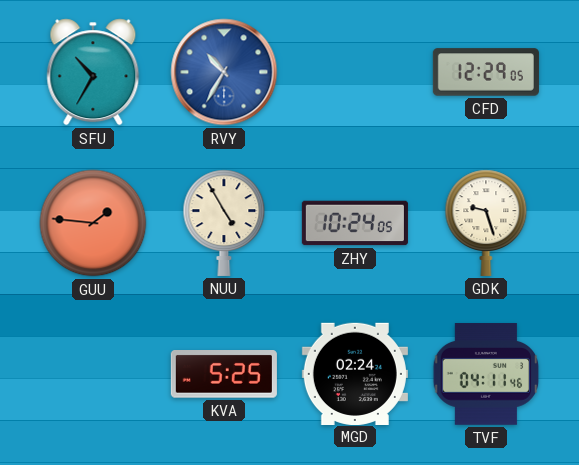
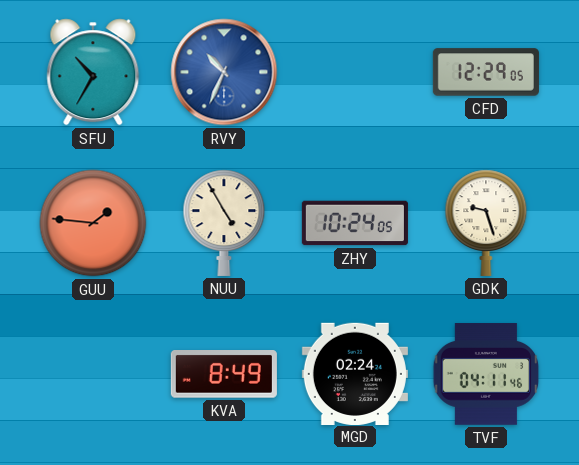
RVY: 10:35 -> 10:34 (224, 72)
KVA: 5:25 -> 8:49 (224, 375)
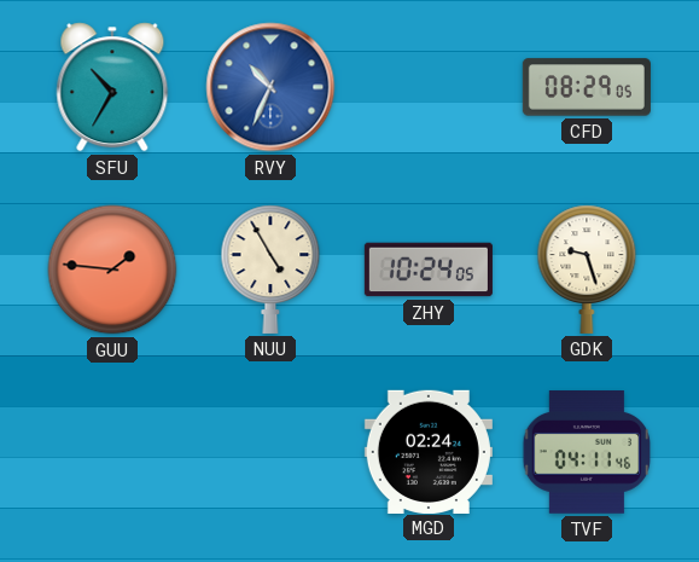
CFD: 12:29 -> 08:29 (587, 87)
KVA: 8:49 -> none (224, 375)
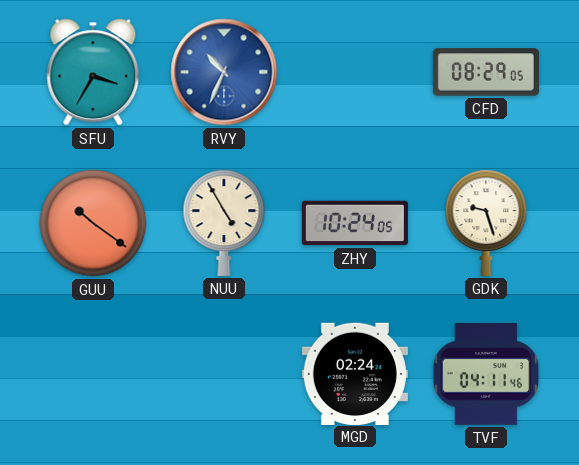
SFU: 10:35 -> 3:35 (93, 72)
GUU: 1:46 -> 10:21 (93, 223)
